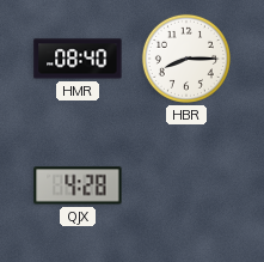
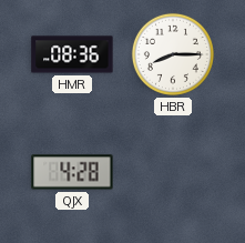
HMR: 08:40 -> 08:36 (72, 54)
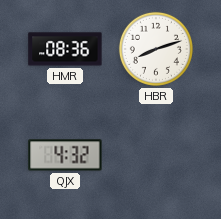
HBR: 8:15 -> 8:12 (156, 49)
QJX: 4:28 -> 4:32 (65, 155)
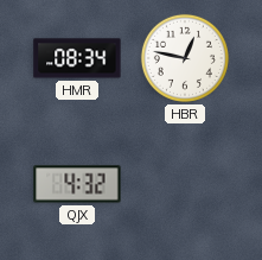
HMR: 08:36 -> 08:34 (77, 58)
HBR: 8:12 -> 12:47 (185, 58)
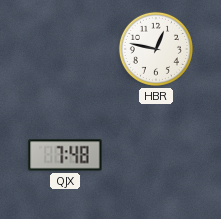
HMR: 08:34 -> none (77, 58)
QJX: 4:32 -> 7:48 (65, 155)
